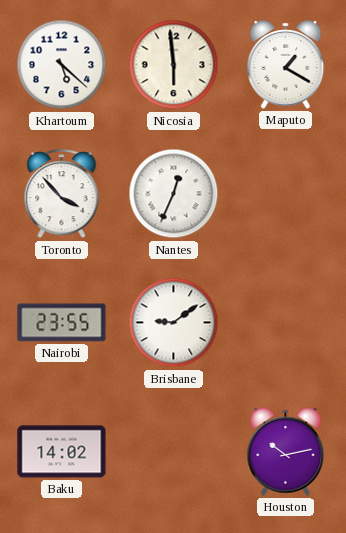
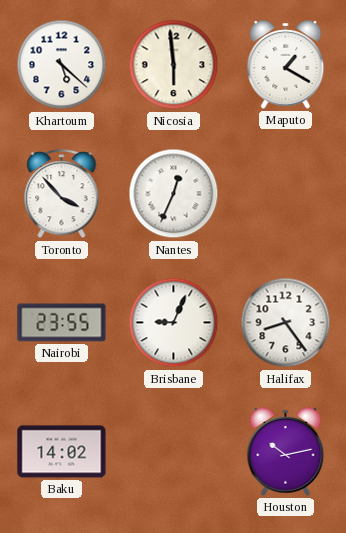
Brisbane: 9:09 -> 9:04 (174, 323)
Halifax: none -> 8:24 (286, 323)
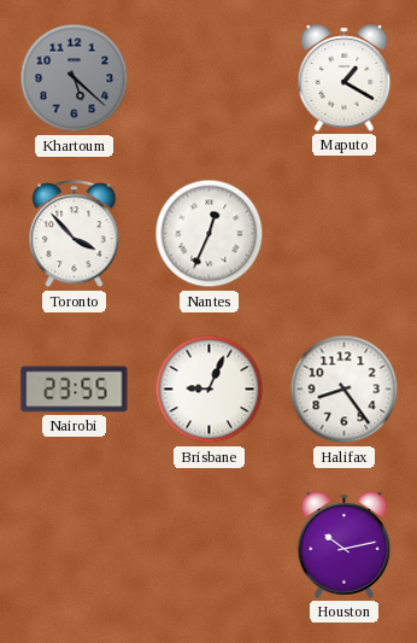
Khartoum dial: white -> grey (75, 78)
Nicosia: 5:59 -> none (174, 65)
Baku: 14:02 -> none (62, 452)
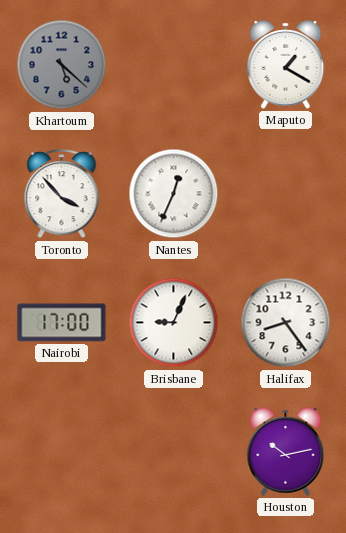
Nairobi: 23:55 -> 17:00 (62, 323)
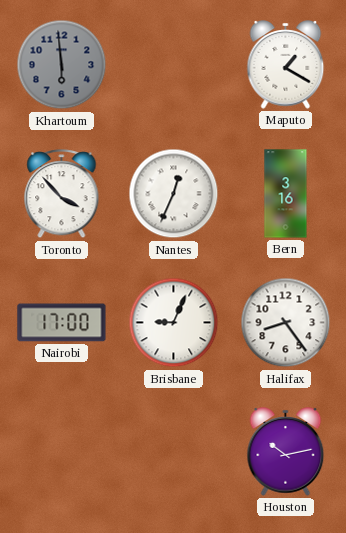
Khartoum: 5:22 -> 5:59 (62, 65)
Bern: none -> 3:16 (286, 194)
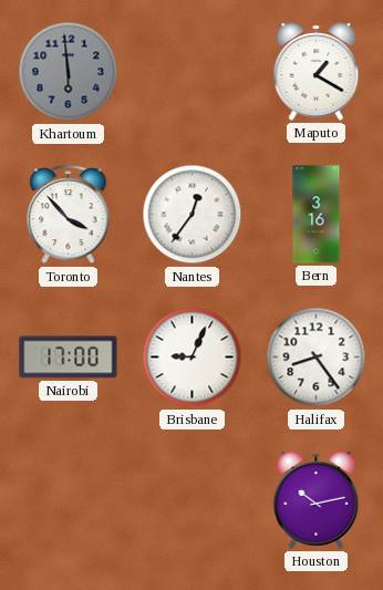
Nantes: 12:34 -> 12:36 (193, 215)
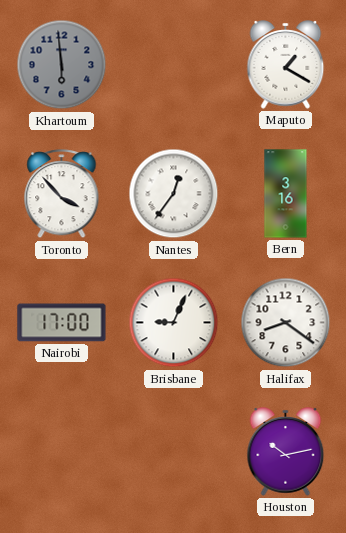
Halifax: 8:24 -> 8:21 (286, 323)
